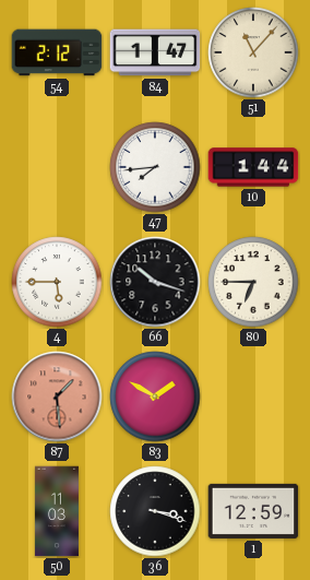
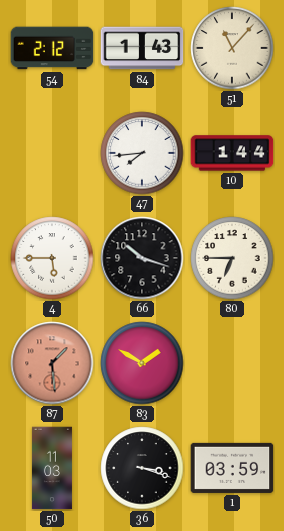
84: 1:47 -> 1:43 (142, 48)
1: 12:59 -> 03:59 (232, 468)
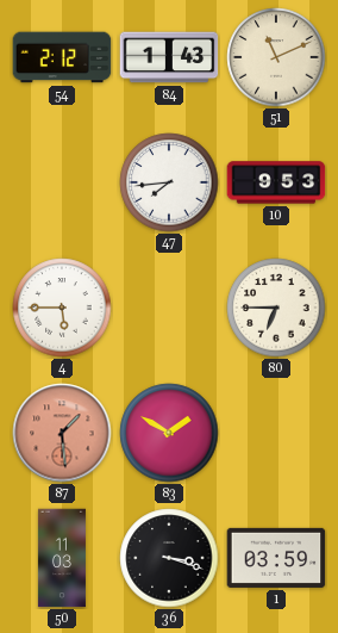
51: 11:07 -> 11:11 (276, 57)
10: 1:44 -> 9:53 (276, 182)
66: 10:18 -> none (142, 258)
